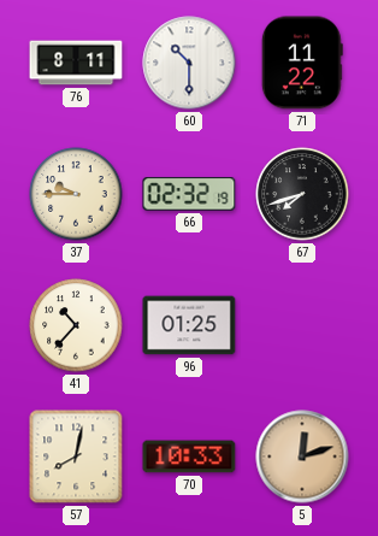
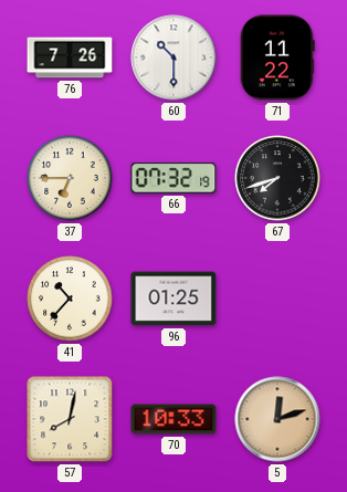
76: 8:11 -> 7:26 (70, 57)
37: 9:45 -> 6:45 (70, 178)
66: 02:32 -> 07:32 (173, 178)
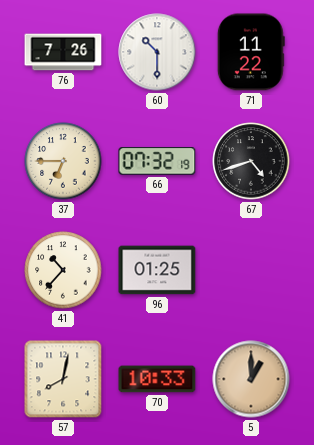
67: 7:42 -> 4:42 (251, 161)
5: 12:12 -> 1:00 (251, 379)
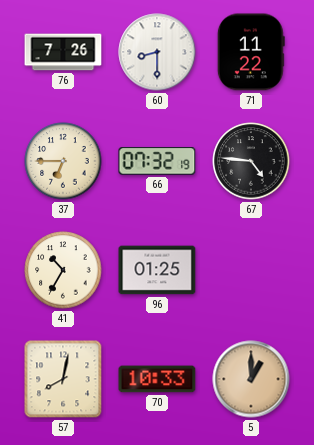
60: 10:30 -> 8:30 (157, 52)
67: 4:42 -> 4:46 (251, 161)
41: 10:37 -> 10:35 (63, 270)
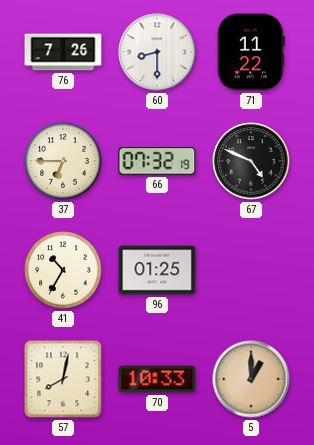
67: 4:46 -> 4:49 (251, 161)
